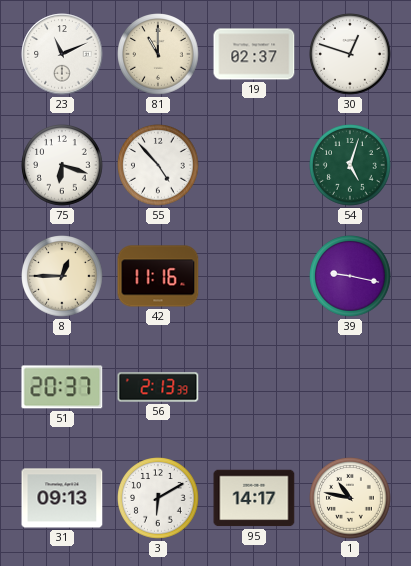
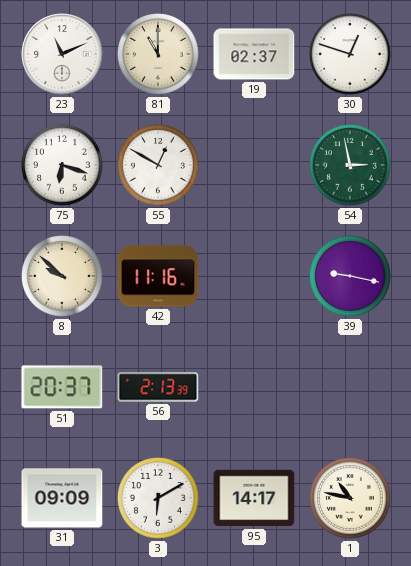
55: 4:53 -> 12:50 (158, 165)
54: 5:03 -> 2:58 (350, 165)
8: 12:45 -> 9:52 (62, 276)
31: 09:13 -> 09:09 (62, 498)
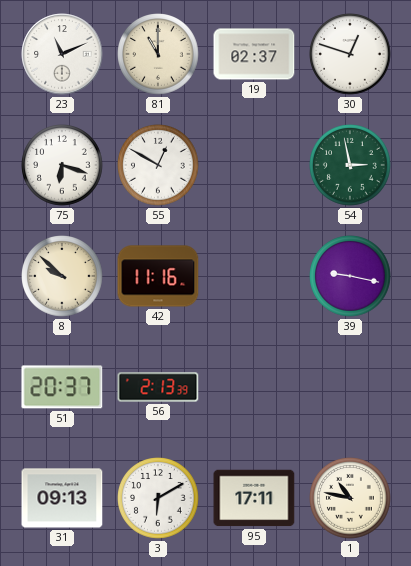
31: 09:09 -> 09:13 (62, 498)
95: 14:17 -> 17:11 (254, 498)
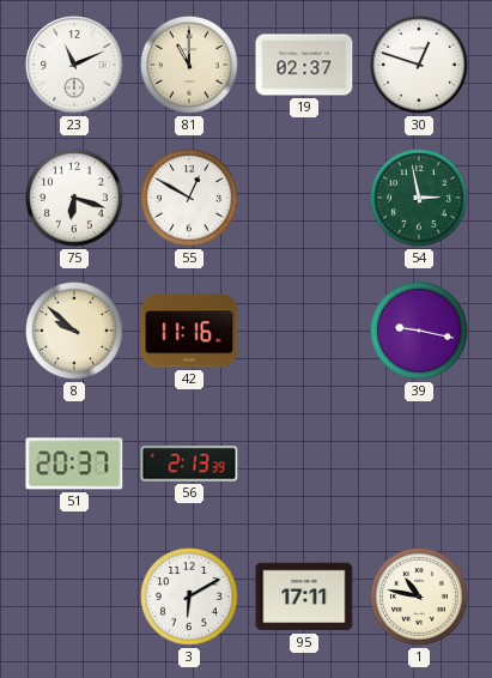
31: 09:13 -> none (62, 498)
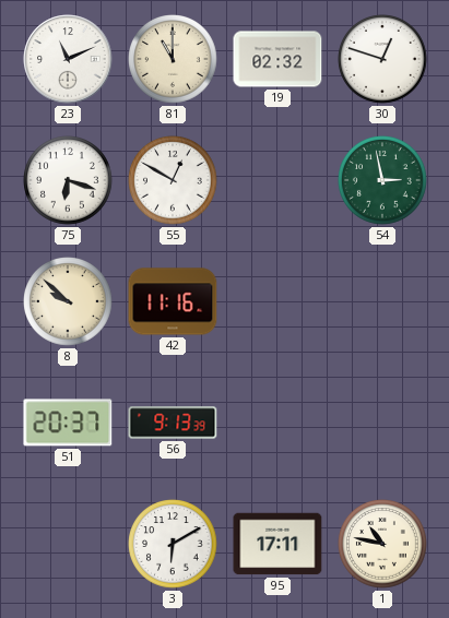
19: 02:37 -> 02:32 (277, 59)
39: 9:17 -> none (419, 331)
56: 2:13 -> 9:13 (173, 423)
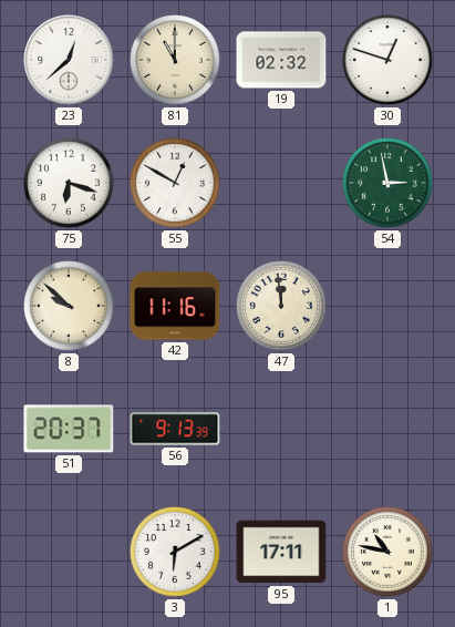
23: 11:11 -> 12:38 (69, 60)
47: none -> 11:59 (281, 306)
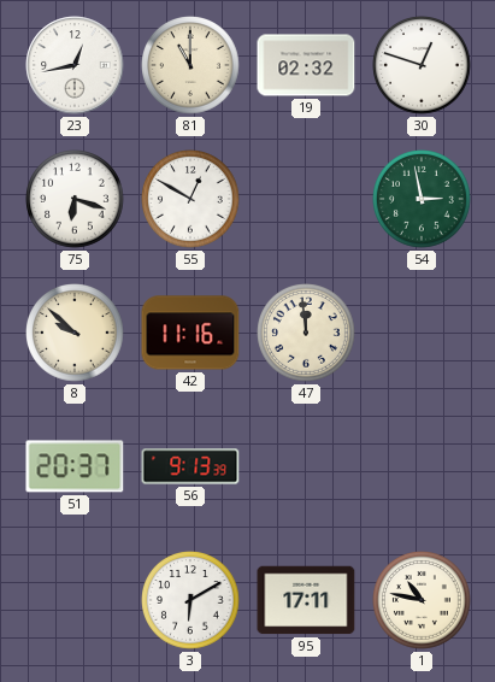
23: 12:38 -> 12:43 (75, 65)
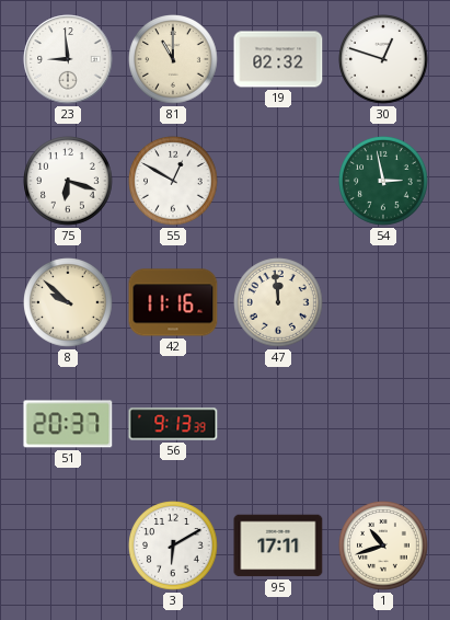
23: 12:43 -> 8:59 (68, 59)
1: 10:47 -> 10:42 (383, 546)
